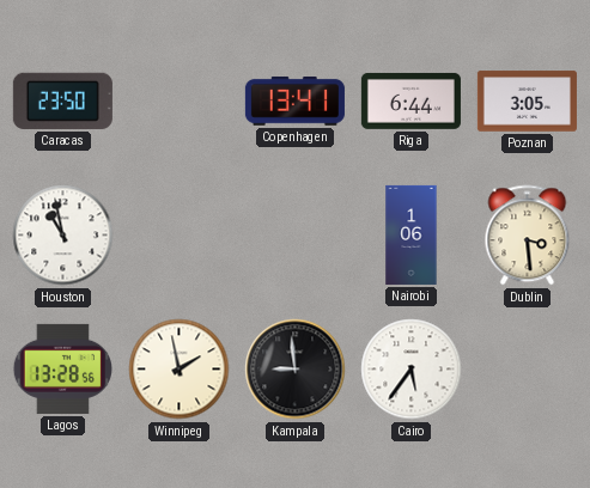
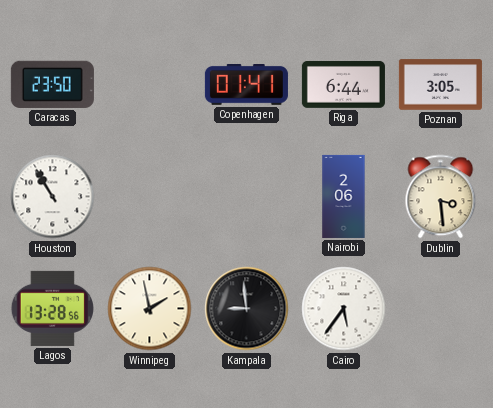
Copenhagen: 13:41 -> 01:41 (246, 85)
Houston: 10:58 -> 10:55 (53, 197)
Nairobi: 1:06 -> 2:06 (344, 196)
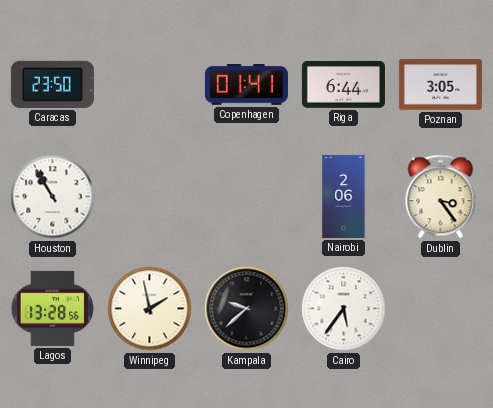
Dublin: 3:29 -> 3:24 (441, 197)
Kampala: 8:59 -> 9:38 (247, 309)
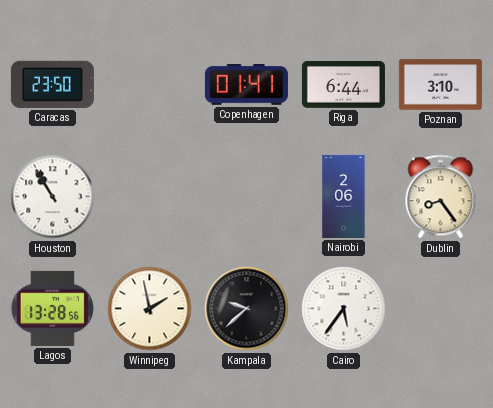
Poznan: 3:05 -> 3:10 (440, 85)
Dublin: 3:24 -> 8:24 (441, 197)
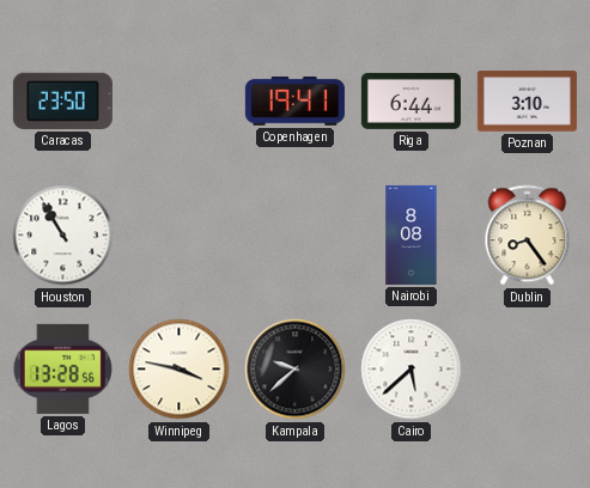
Copenhagen: 01:41 -> 19:41 (294, 102)
Nairobi: 2:06 -> 8:08 (412, 234)
Winnipeg: 1:58 -> 3:47 (180, 370)
Cairo: 5:36 -> 5:38 (412, 370)
